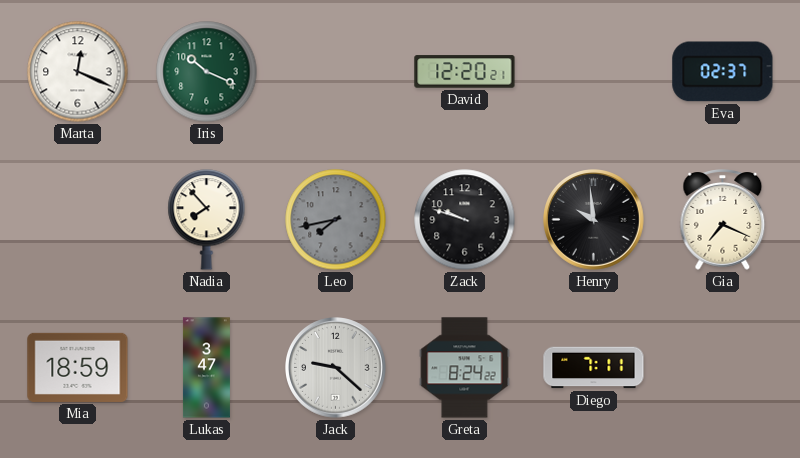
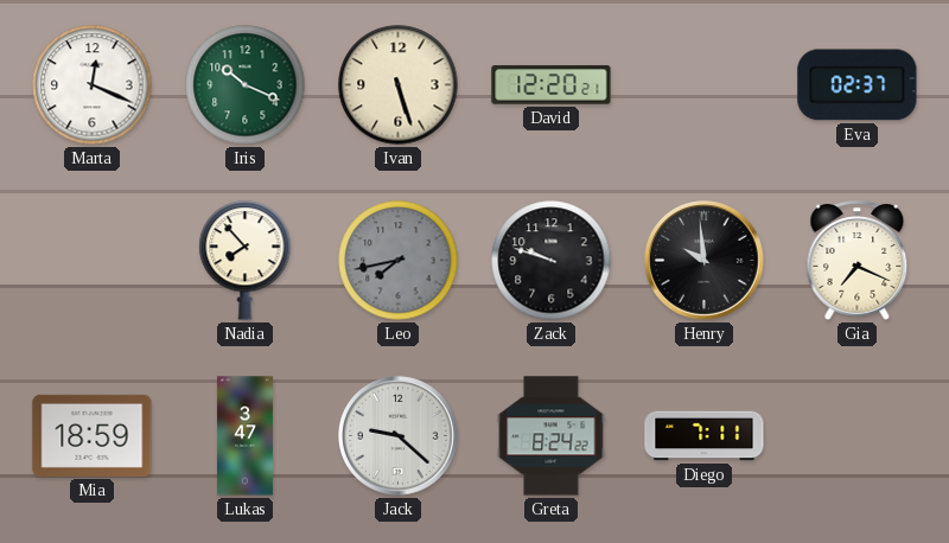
Ivan: none -> 5:27 (399, 85)
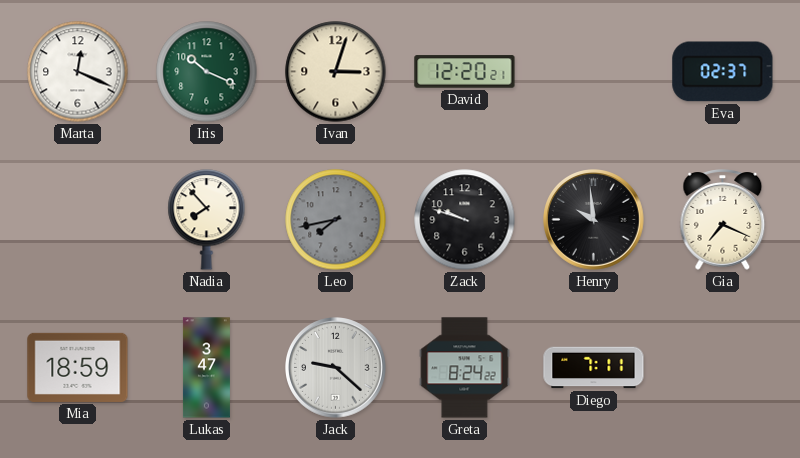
Ivan: 5:27 -> 3:03 (336, 72)
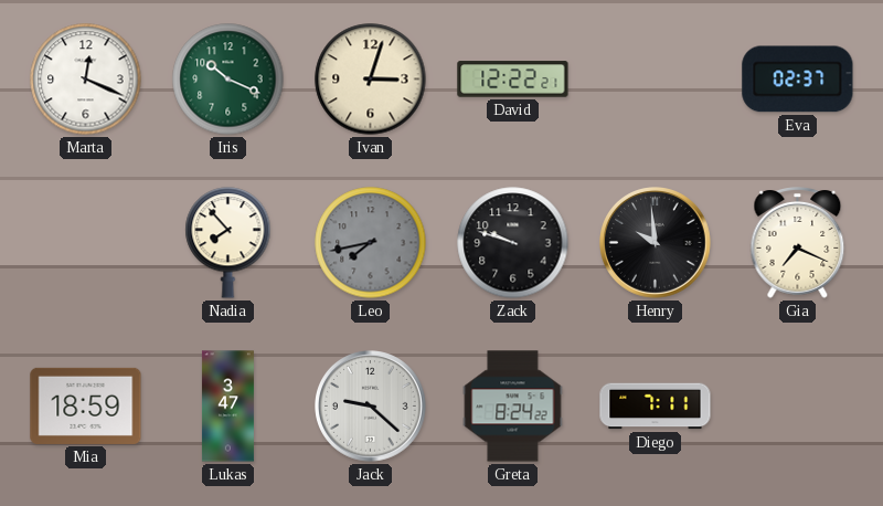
David: 12:20 -> 12:22 (513, 80)
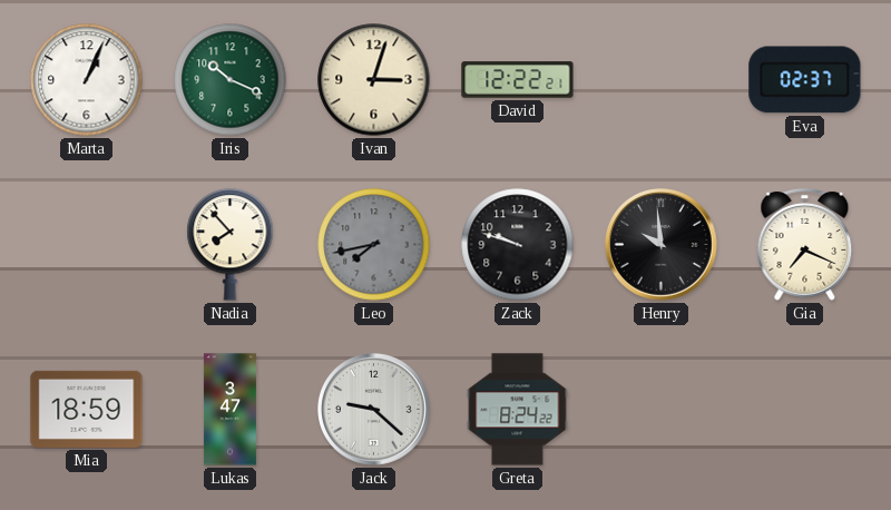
Marta: 12:19 -> 1:04 (87, 80)
Diego: 7:11 -> none (656, 407)
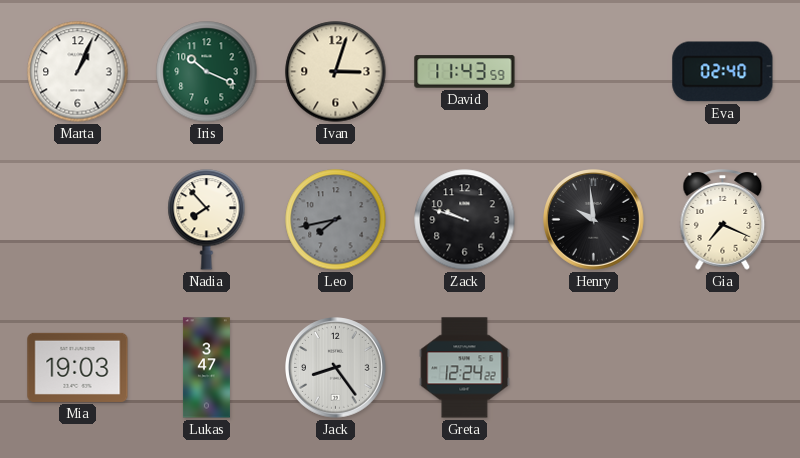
David: 12:22 -> 11:43 (465, 72)
Eva: 02:37 -> 02:40 (723, 72)
Mia: 18:59 -> 19:03 (78, 367)
Jack: 9:22 -> 8:24 (336, 368)
Greta: 8:24 -> 12:24 (465, 368)
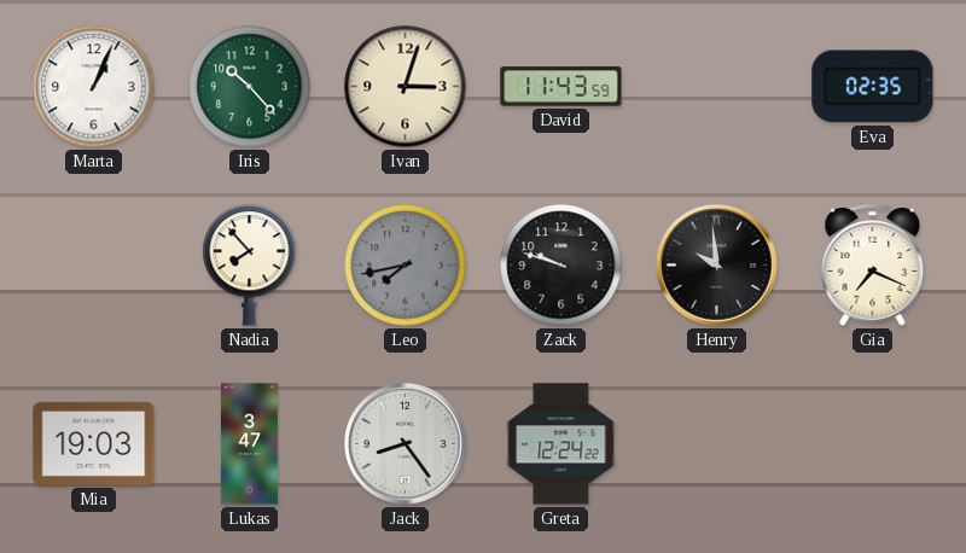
Iris: 10:19 -> 10:23 (250, 87)
Eva: 02:40 -> 02:35 (873, 87)
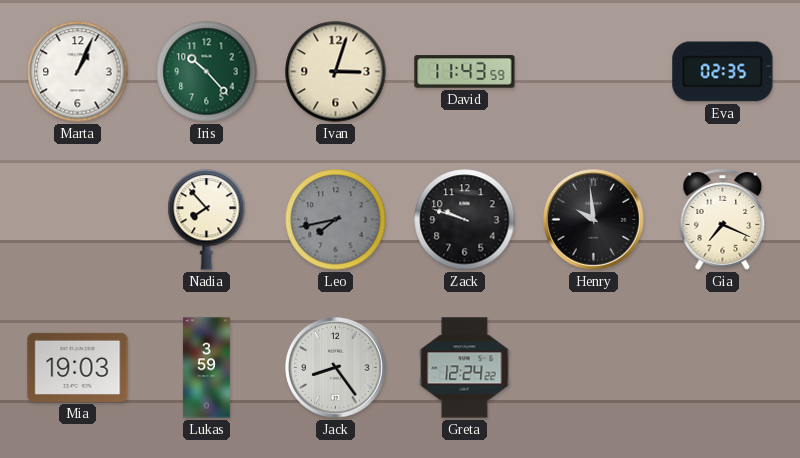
Lukas: 3:47 -> 3:59 (206, 368)
